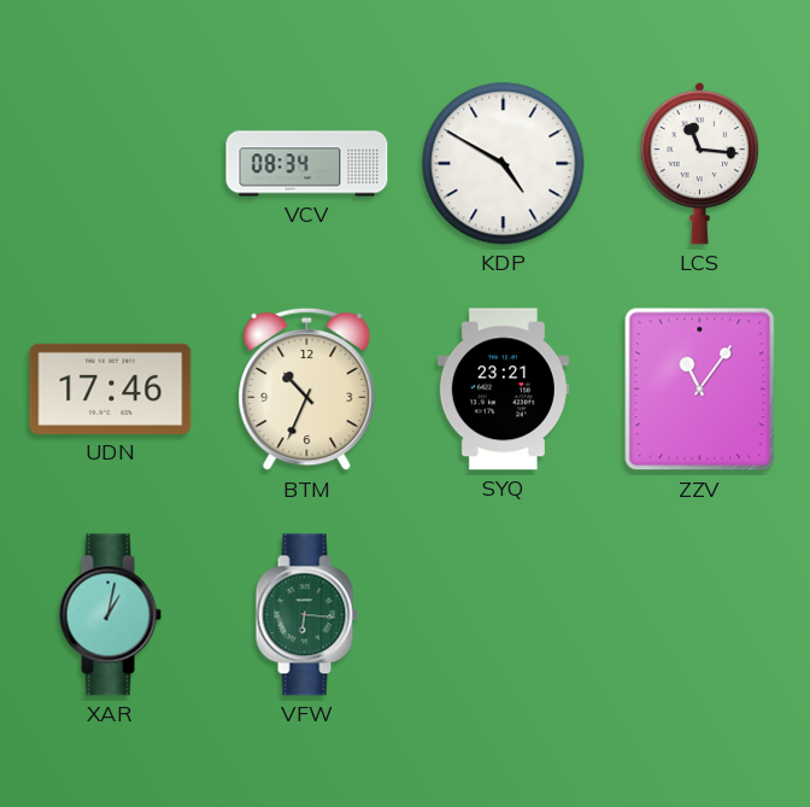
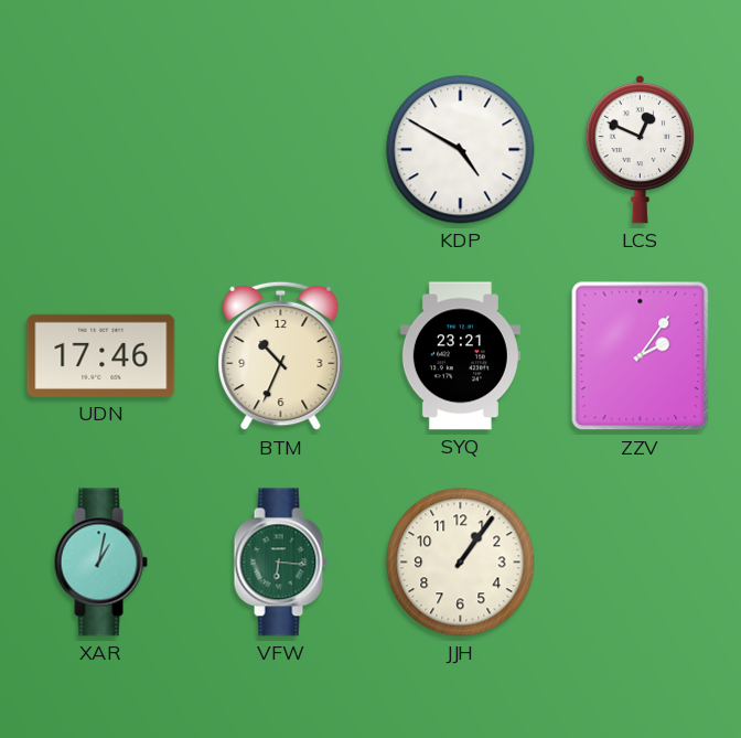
VCV: 08:34 -> none (307, 164)
LCS: 11:16 -> 12:49 (641, 149)
ZZV: 11:06 -> 2:06 (641, 356)
JJH: none -> 1:06 (461, 563)
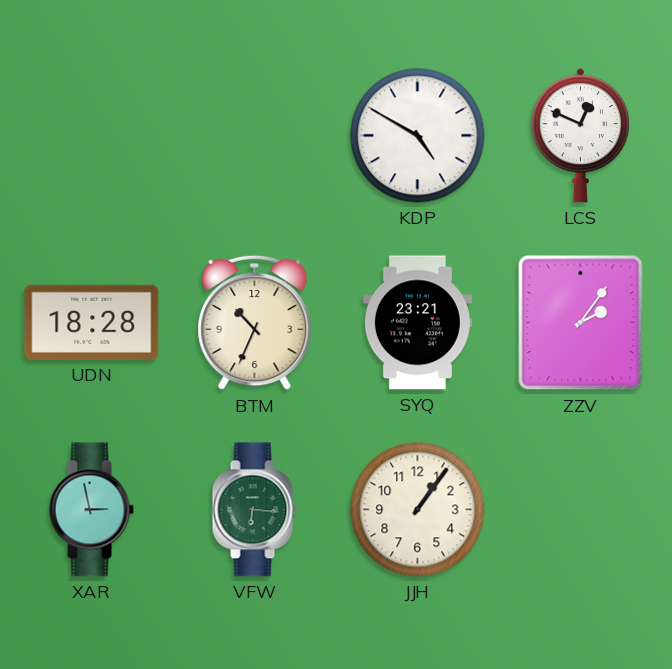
UDN: 17:46 -> 18:28 (92, 322)
XAR: 1:02 -> 2:58 (91, 510)
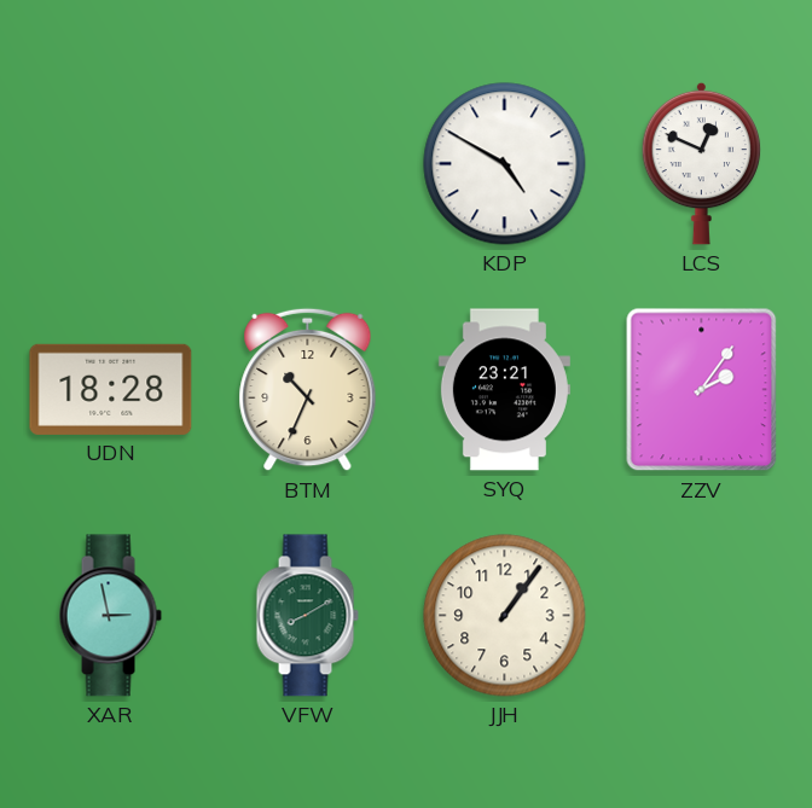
VFW: 6:16 -> 8:10 (307, 616)
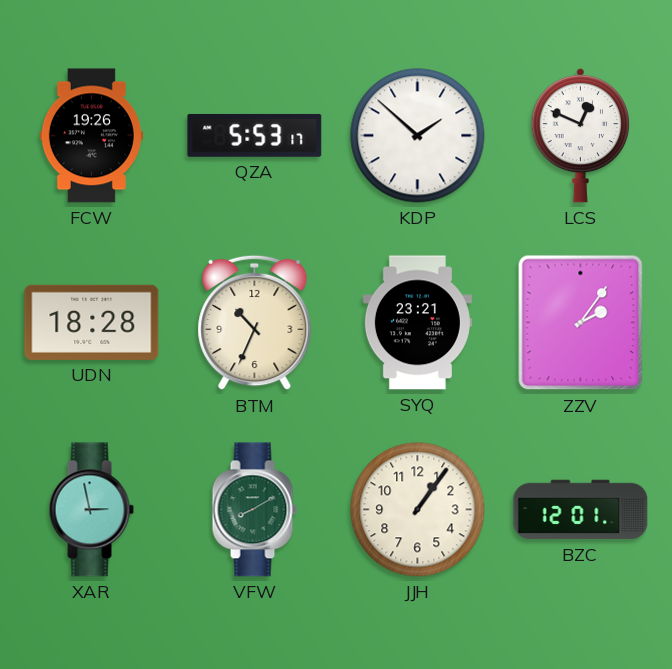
FCW: none -> 19:26 (91, 136)
QZA: none -> 5:53 (255, 135)
KDP: 4:50 -> 1:52 (418, 136)
BZC: none -> 12:01 (581, 510)
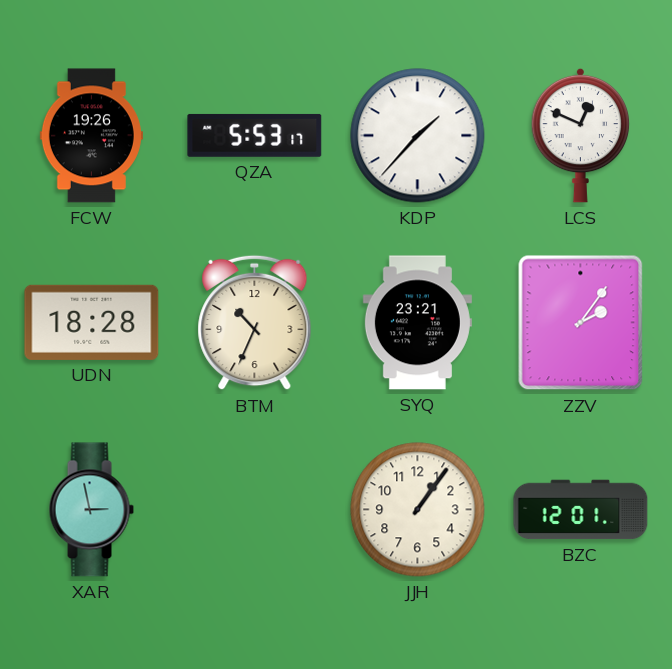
KDP: 1:52 -> 1:37 (418, 136)
VFW: 8:10 -> none (254, 510)
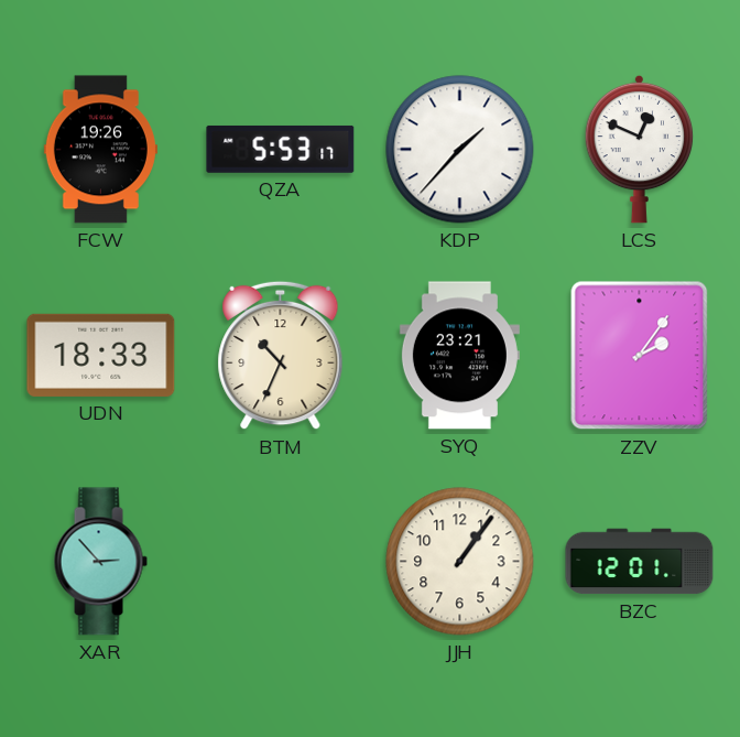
UDN: 18:28 -> 18:33 (101, 355)
XAR: 2:58 -> 2:53 (100, 562)
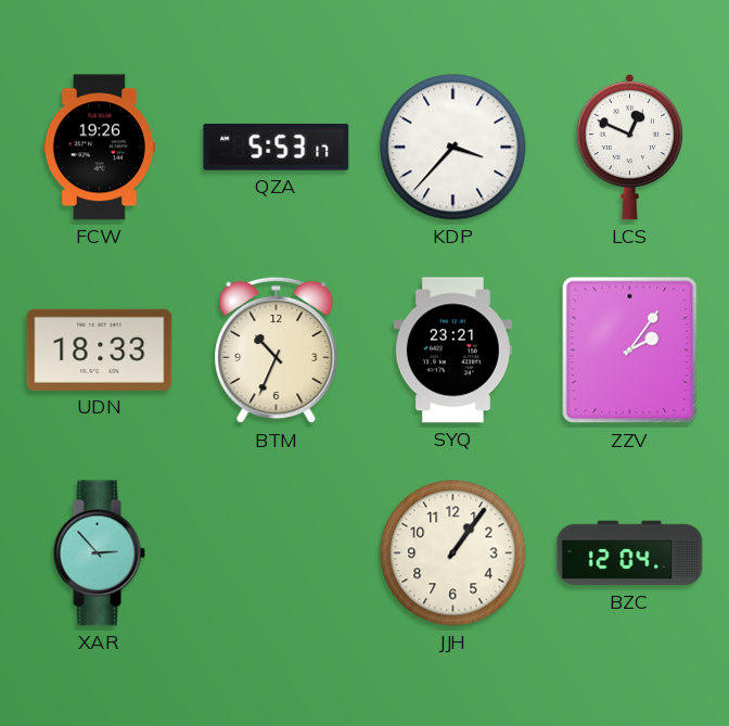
KDP: 1:37 -> 3:37 (453, 148)
BZC: 12:01 -> 12:04 (630, 553)
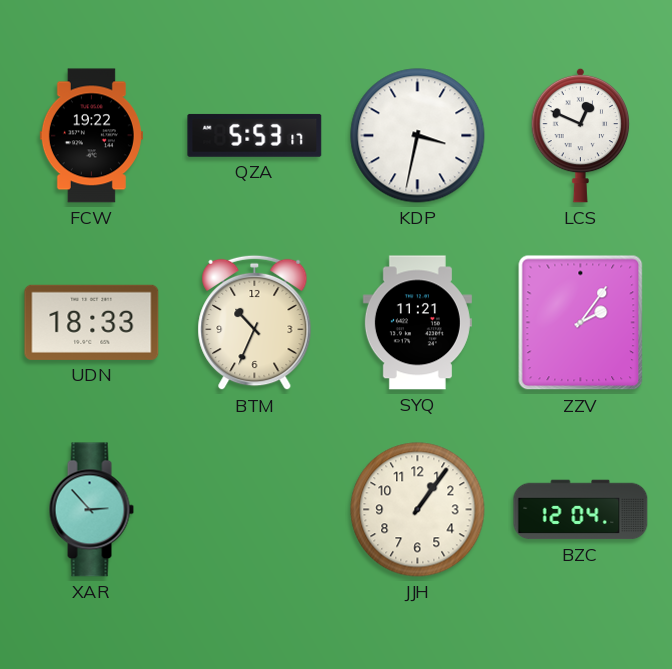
FCW: 19:26 -> 19:22 (91, 136)
KDP: 3:37 -> 3:32 (418, 136)
SYQ: 23:21 -> 11:21 (417, 323)
